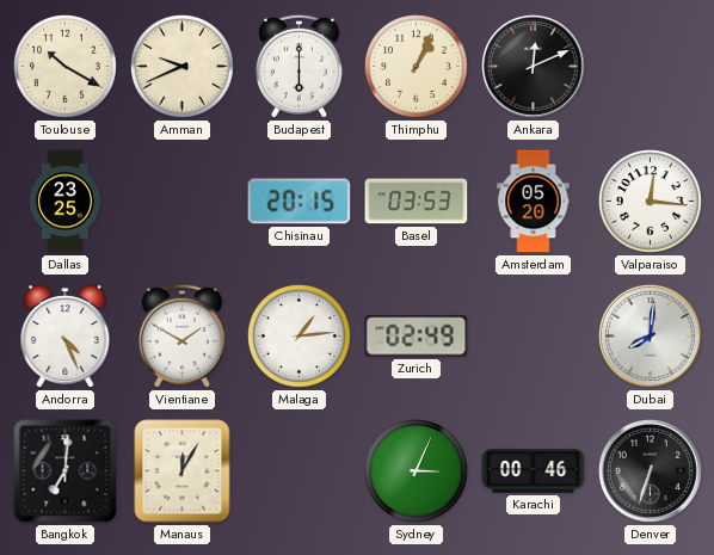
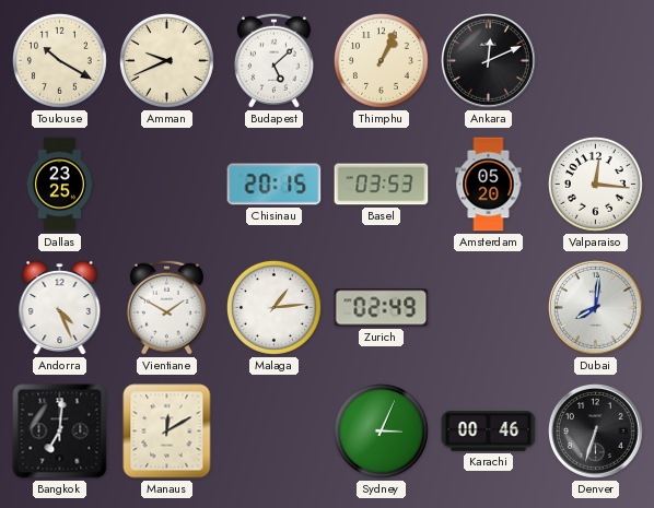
Budapest: 6:00 -> 5:08 (273, 60)
Manaus: 12:05 -> 12:10 (167, 432)
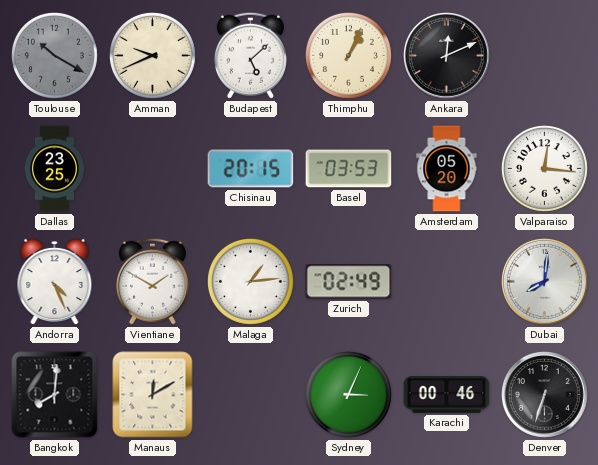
Toulouse dial: cream -> grey (54, 55)
Bangkok: 7:01 -> 8:01 (55, 395)
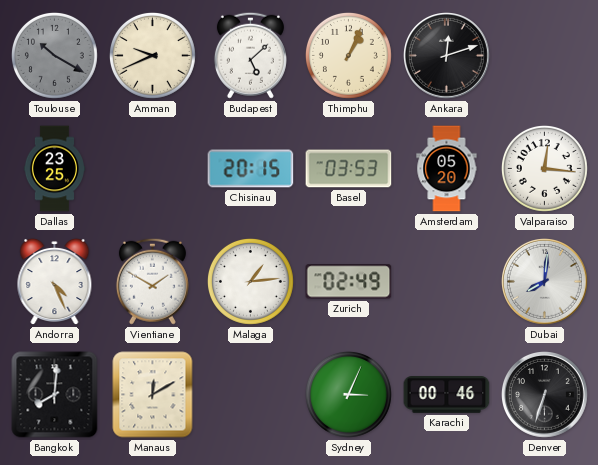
Ankara: 12:11 -> 12:12 (447, 56)
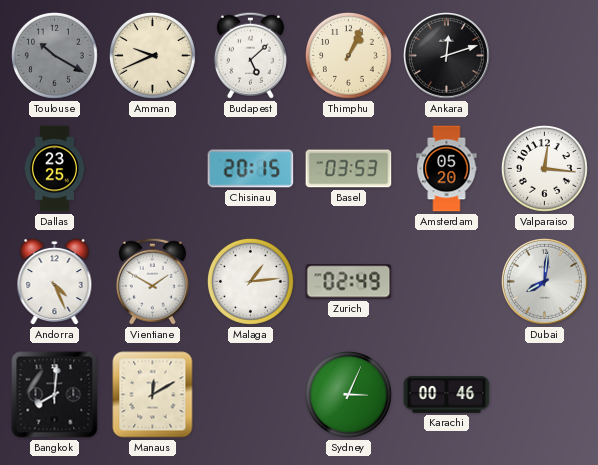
Denver: 6:33 -> none (545, 395)
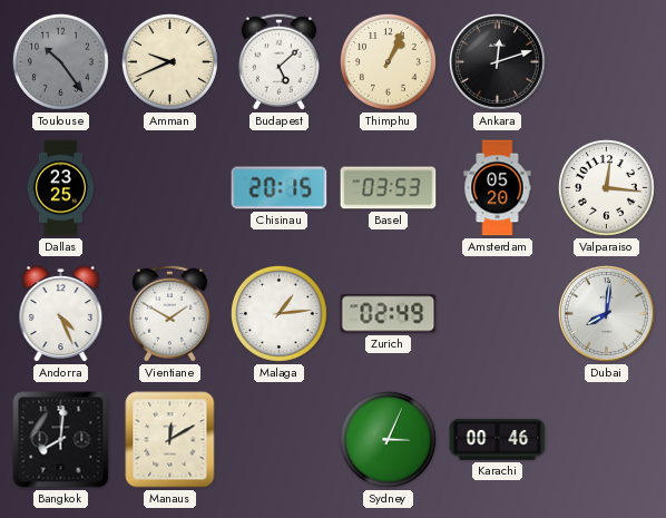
Toulouse: 10:20 -> 10:24 (60, 61)
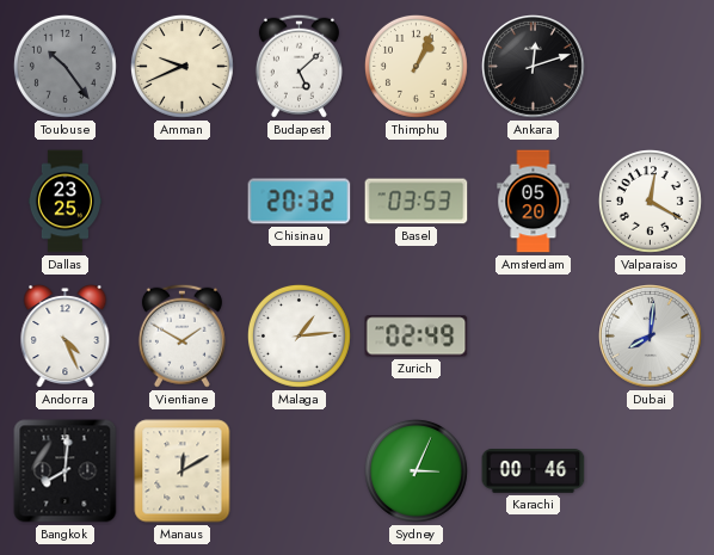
Chisinau: 20:15 -> 20:32 (300, 202)
Valparaiso: 12:16 -> 12:20 (650, 201)
